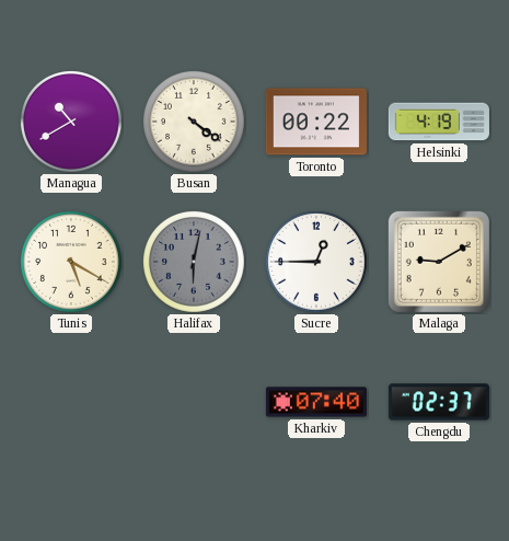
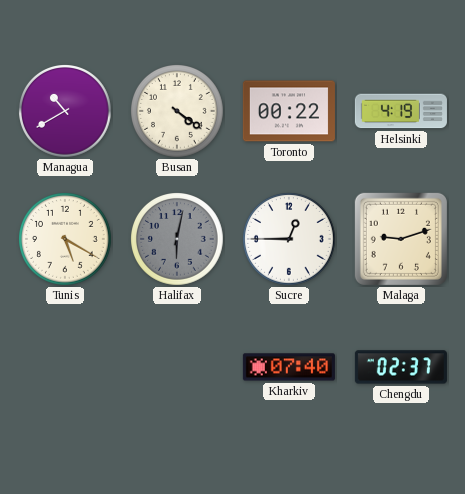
Malaga: 9:10 -> 9:12 (401, 239)
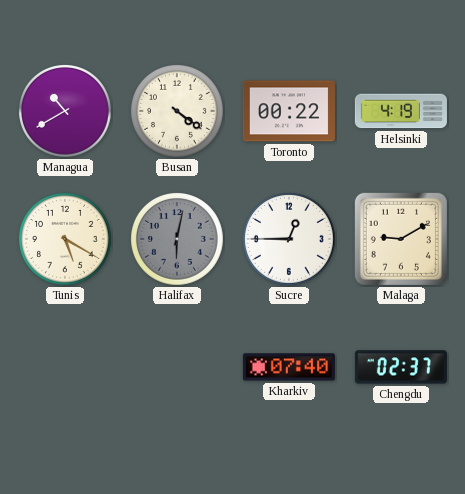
Malaga: 9:12 -> 9:10 (401, 239)
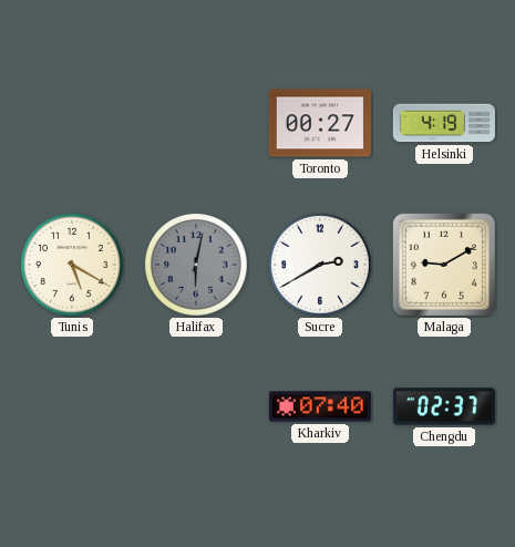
Managua: 10:40 -> none (66, 112)
Busan: 4:21 -> none (178, 112)
Toronto: 00:22 -> 00:27 (320, 123)
Sucre: 12:45 -> 2:40 (321, 266)
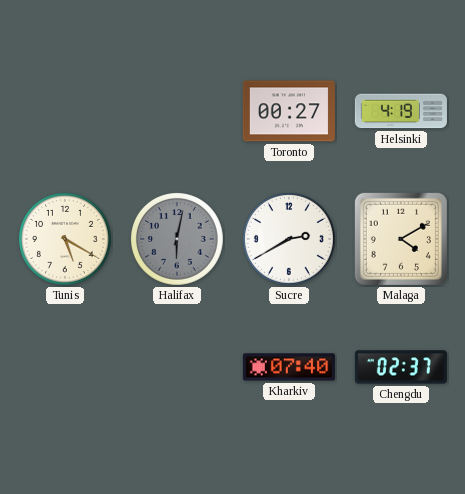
Malaga: 9:10 -> 4:10 (401, 239)
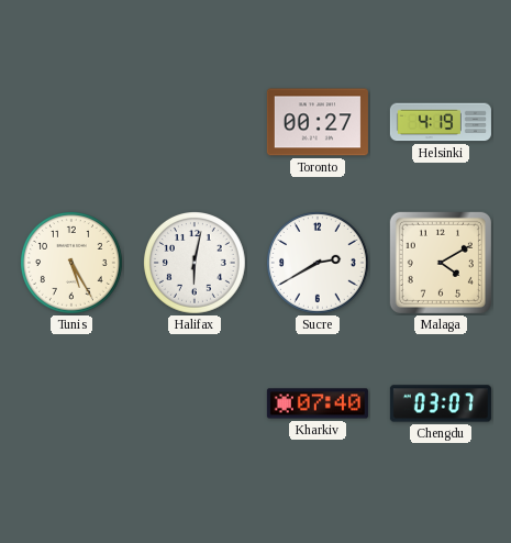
Tunis: 5:20 -> 5:25 (73, 264)
Halifax dial: grey -> white (196, 264)
Chengdu: 02:37 -> 03:07 (441, 403)
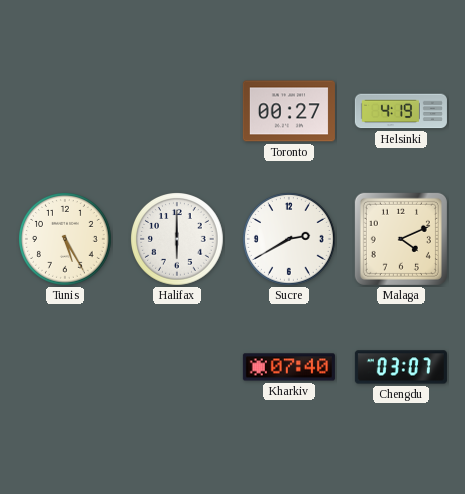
Halifax: 6:02 -> 6:00 (178, 240)
Malaga: 4:10 -> 4:11 (401, 239)
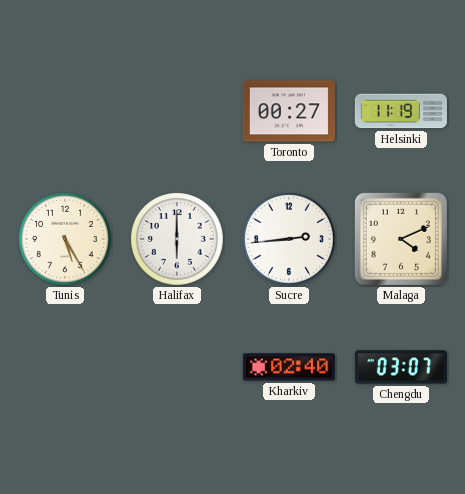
Helsinki: 4:19 -> 11:19 (401, 111)
Sucre: 2:40 -> 2:44 (290, 240)
Kharkiv: 07:40 -> 02:40 (289, 367)
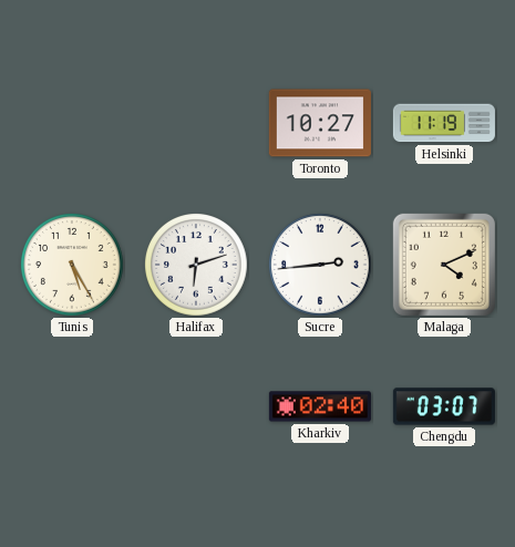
Toronto: 00:27 -> 10:27 (320, 123)
Halifax: 6:00 -> 6:12 (197, 266)
